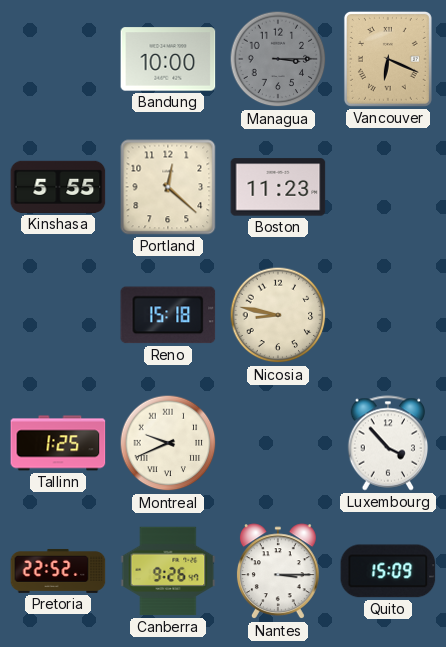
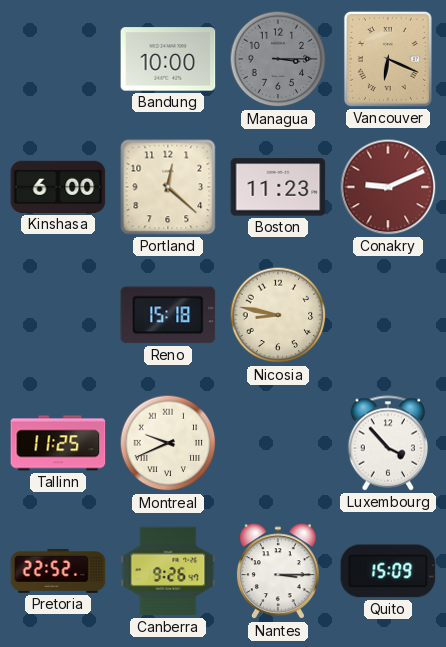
Kinshasa: 5:55 -> 6:00 (58, 187)
Conakry: none -> 9:11 (388, 187)
Tallinn: 1:25 -> 11:25 (58, 443)
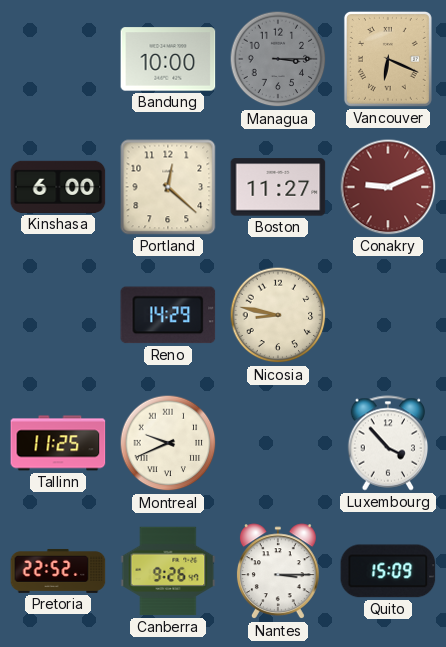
Boston: 11:23 -> 11:27 (278, 187)
Reno: 15:18 -> 14:29 (168, 315)
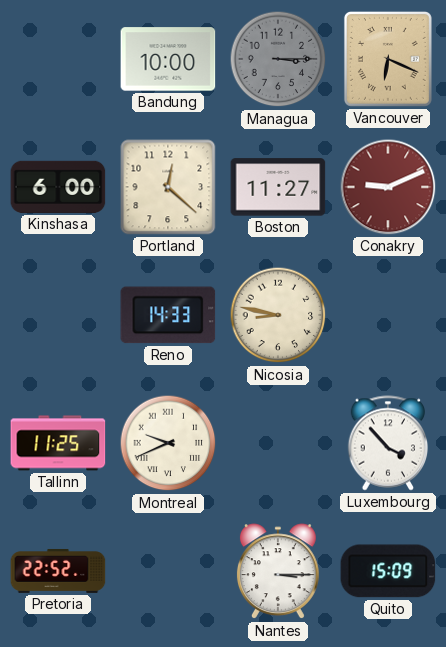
Reno: 14:29 -> 14:33 (168, 315)
Canberra: 9:26 -> none (168, 571)
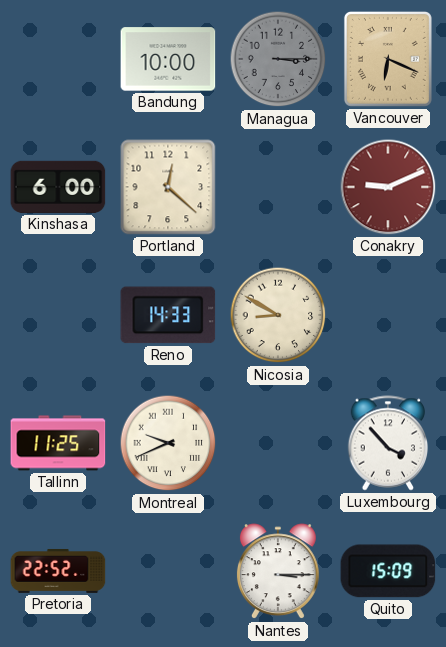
Boston: 11:27 -> none (278, 187)
Nicosia: 8:47 -> 8:50 (278, 315)
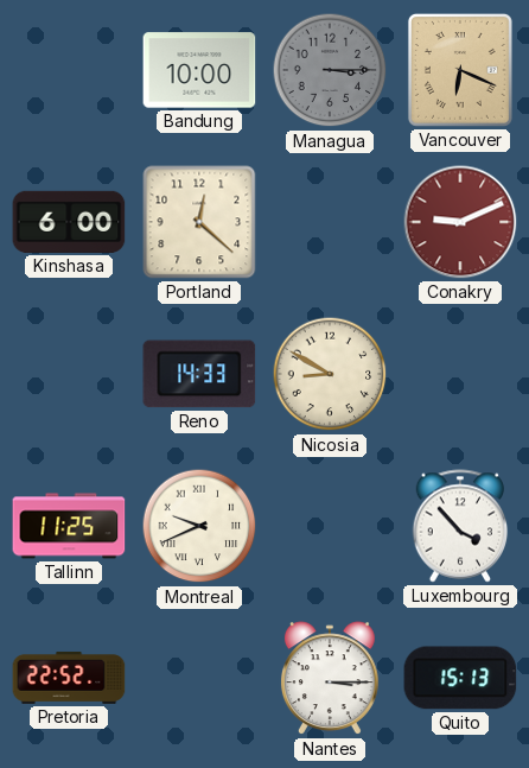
Quito: 15:09 -> 15:13 (460, 678)
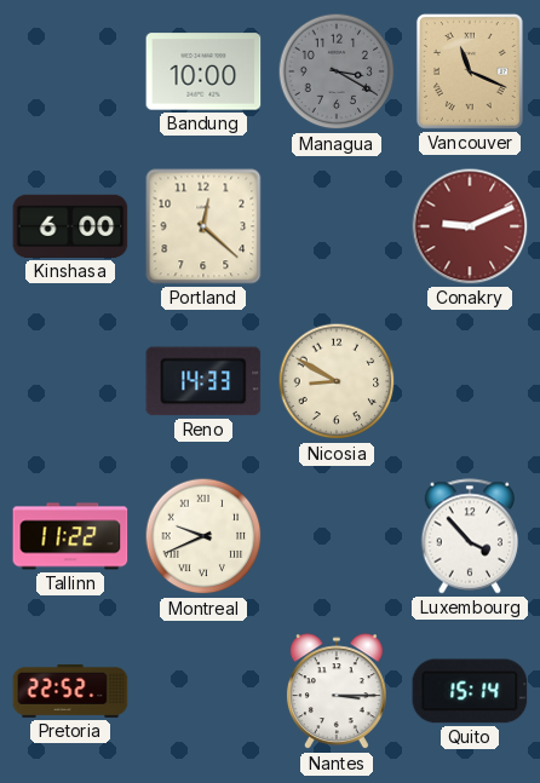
Managua: 3:15 -> 3:20 (337, 71)
Vancouver: 6:19 -> 11:19 (470, 71)
Tallinn: 11:25 -> 11:22 (70, 536)
Quito: 15:13 -> 15:14 (470, 691)
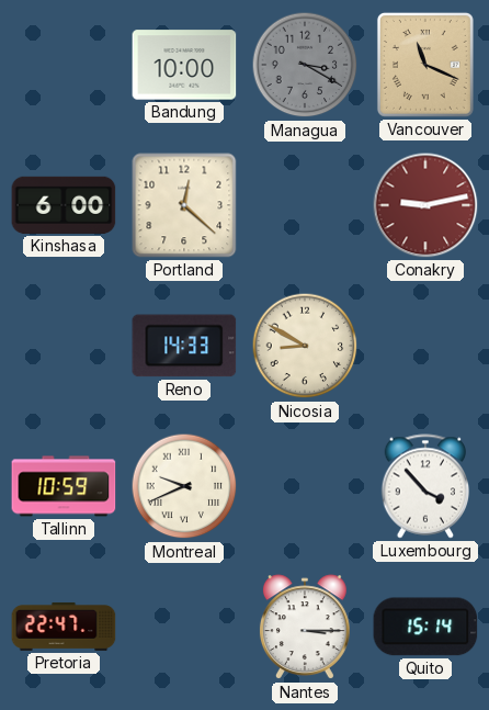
Conakry: 9:11 -> 9:13 (425, 205)
Tallinn: 11:22 -> 10:59 (64, 486)
Pretoria: 22:52 -> 22:47 (64, 627)
